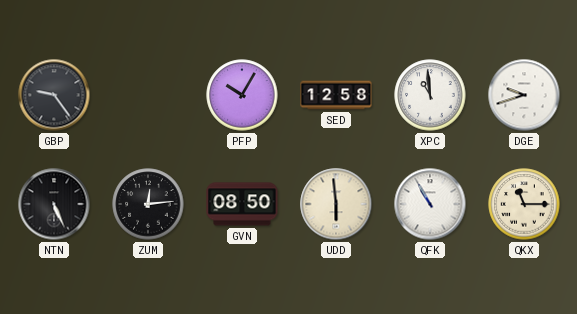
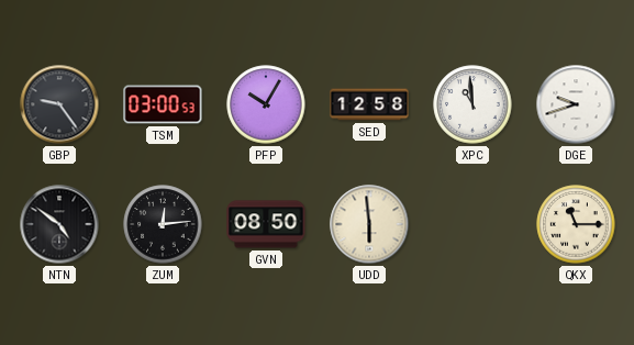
TSM: none -> 03:00 (163, 104)
NTN: 5:26 -> 4:51 (59, 224)
QFK: 10:55 -> none (430, 204)
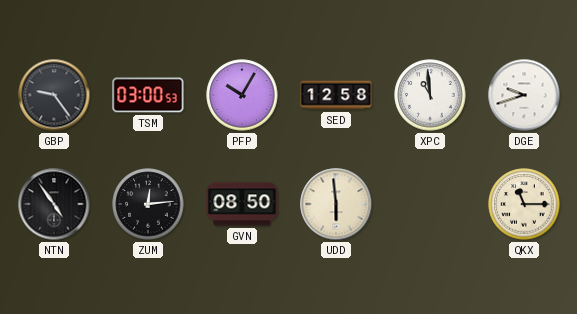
NTN: 4:51 -> 4:54 (54, 204)
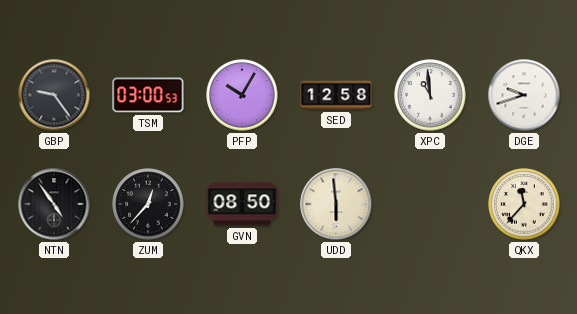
ZUM: 12:14 -> 12:37 (148, 204)
QKX: 11:15 -> 11:37 (524, 204)
